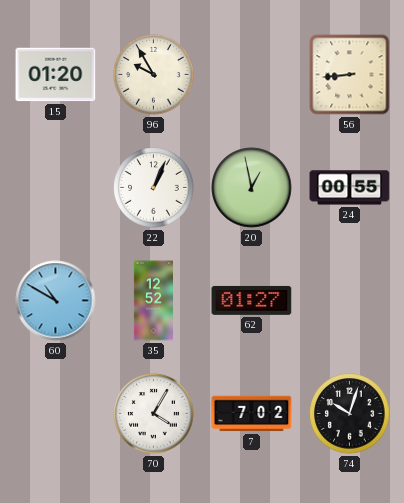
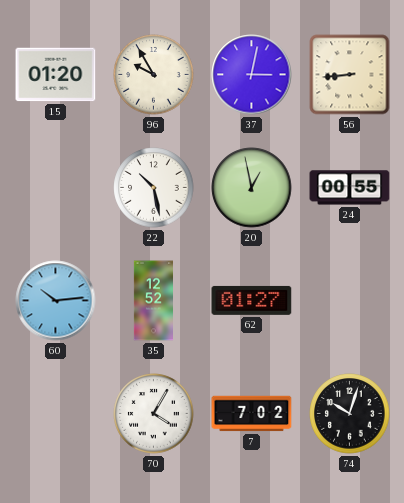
37: none -> 3:02 (252, 75)
22: 1:04 -> 10:28 (154, 188)
60: 10:50 -> 10:14 (56, 301)
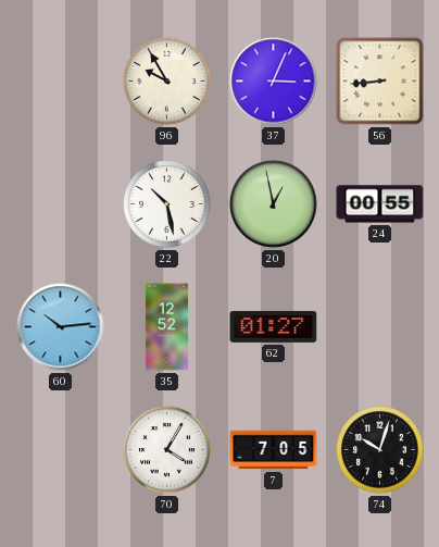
15: 01:20 -> none (56, 75)
37: 3:02 -> 3:04 (274, 82)
7: 7:02 -> 7:05 (274, 450)
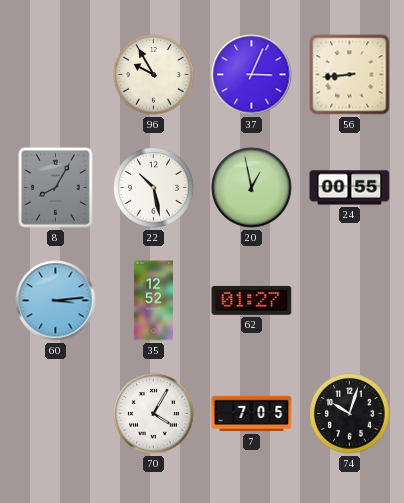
8: none -> 8:05 (56, 188)
60: 10:14 -> 3:14 (56, 301)
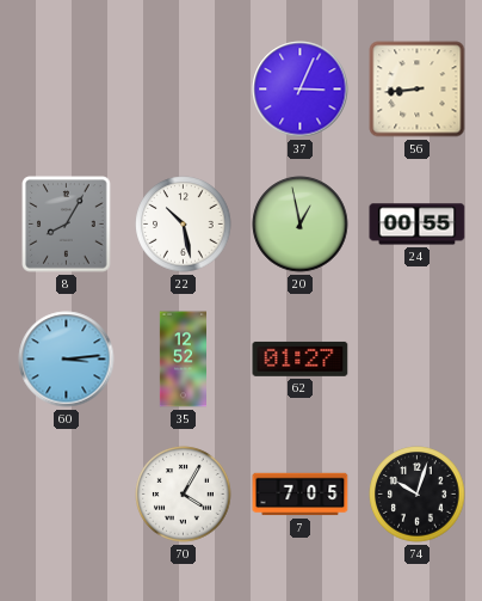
96: 9:55 -> none (154, 75)
